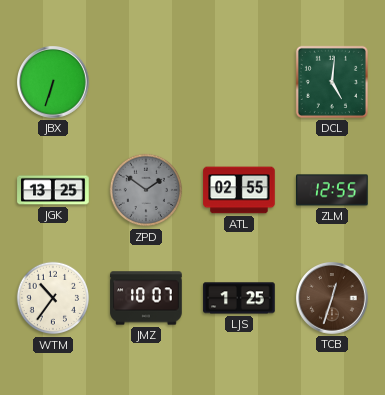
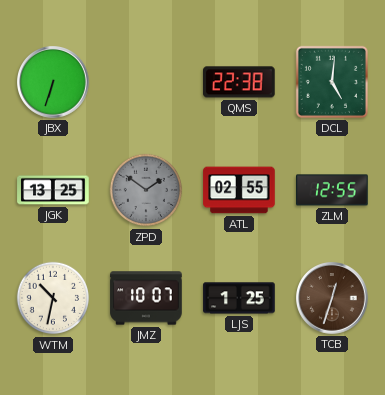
QMS: none -> 22:38 (240, 82)
WTM: 10:36 -> 10:32 (53, 298)
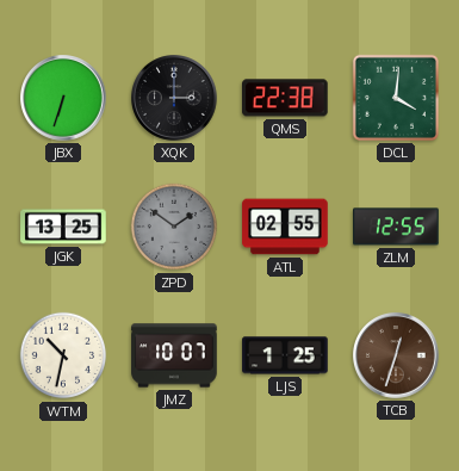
XQK: none -> 3:00 (175, 99)
DCL: 5:01 -> 4:01 (396, 98)
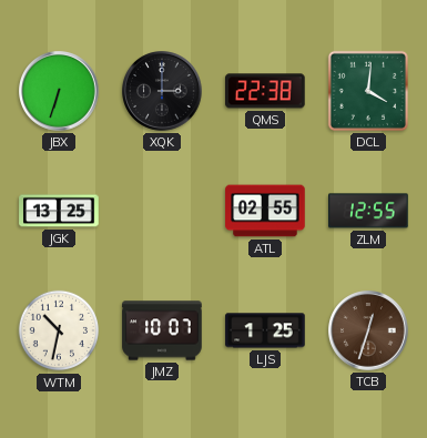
ZPD: 1:51 -> none (174, 227)
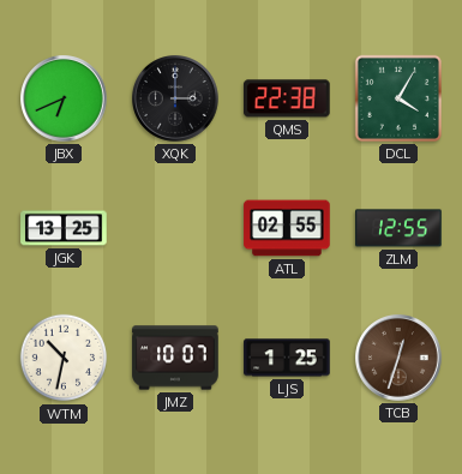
JBX: 6:33 -> 6:41 (65, 100)
DCL: 4:01 -> 4:05 (398, 98)
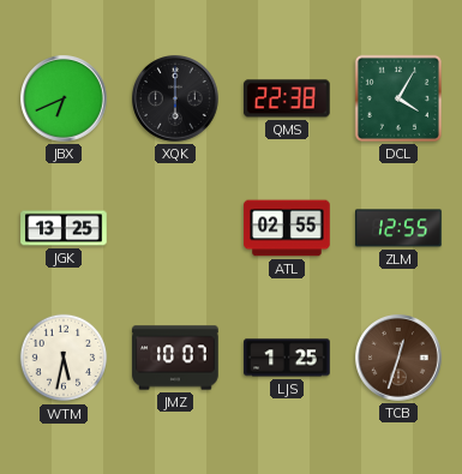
XQK: 3:00 -> 6:00 (176, 100)
WTM: 10:32 -> 5:32 (64, 358)
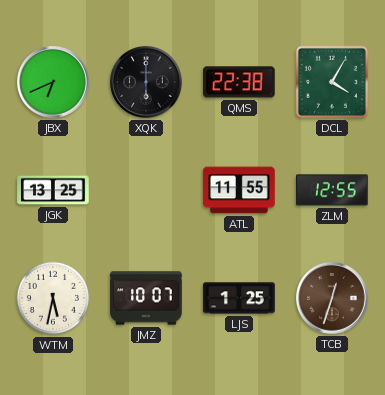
ATL: 02:55 -> 11:55 (239, 190)
